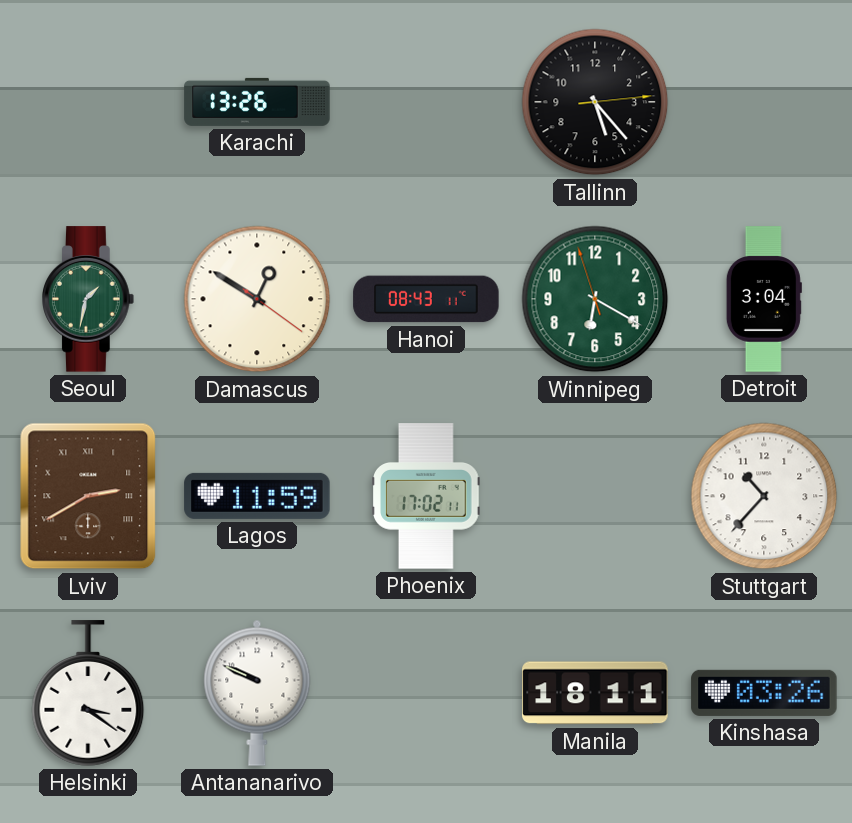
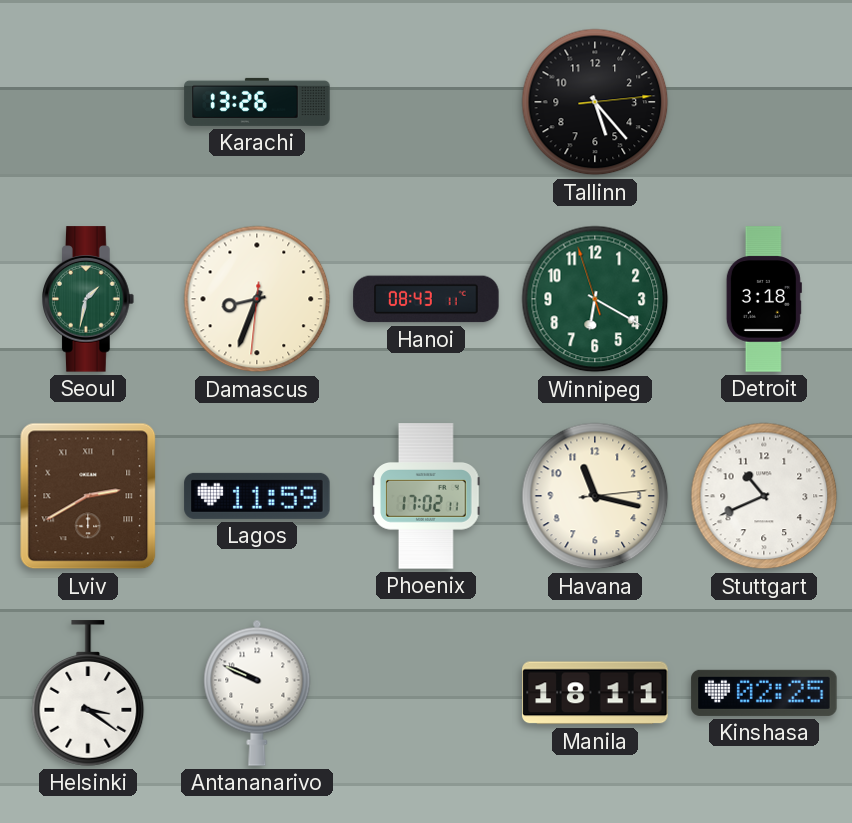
Damascus: 12:50 -> 8:33 (257, 299)
Detroit: 3:04 -> 3:18 (764, 299)
Havana: none -> 11:17 (595, 496)
Stuttgart: 10:37 -> 10:41 (764, 496)
Kinshasa: 03:26 -> 02:25 (764, 693)
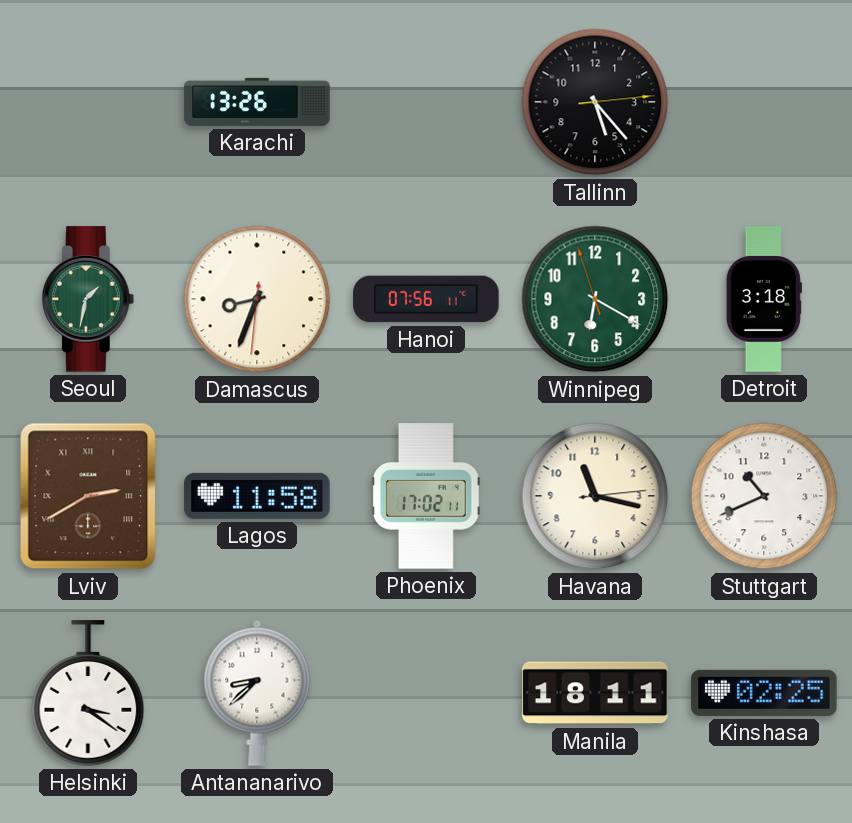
Hanoi: 08:43 -> 07:56 (426, 299)
Lagos: 11:59 -> 11:58 (257, 496)
Antananarivo: 9:49 -> 8:38 (257, 693)
